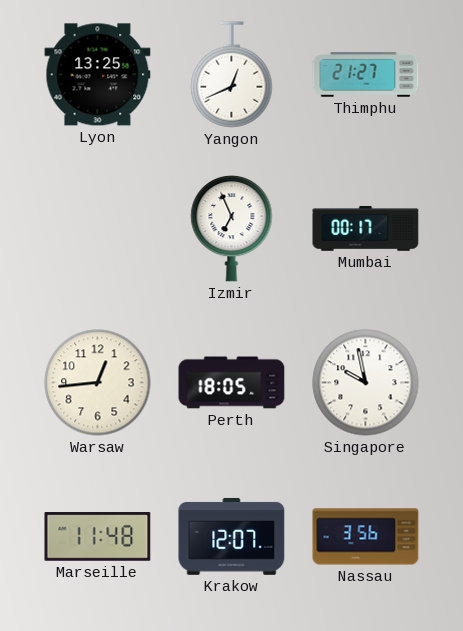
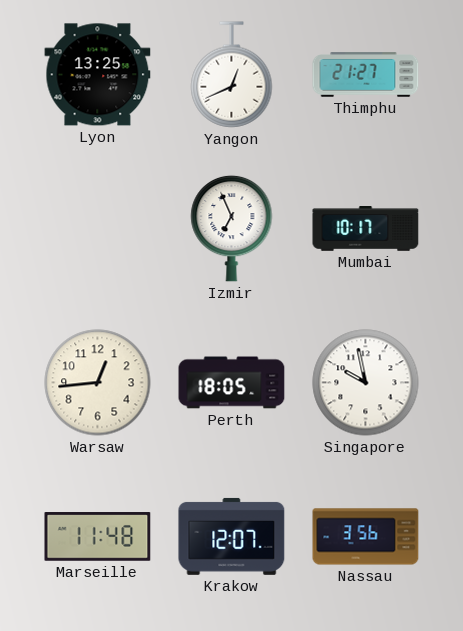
Mumbai: 00:17 -> 10:17 (366, 229)
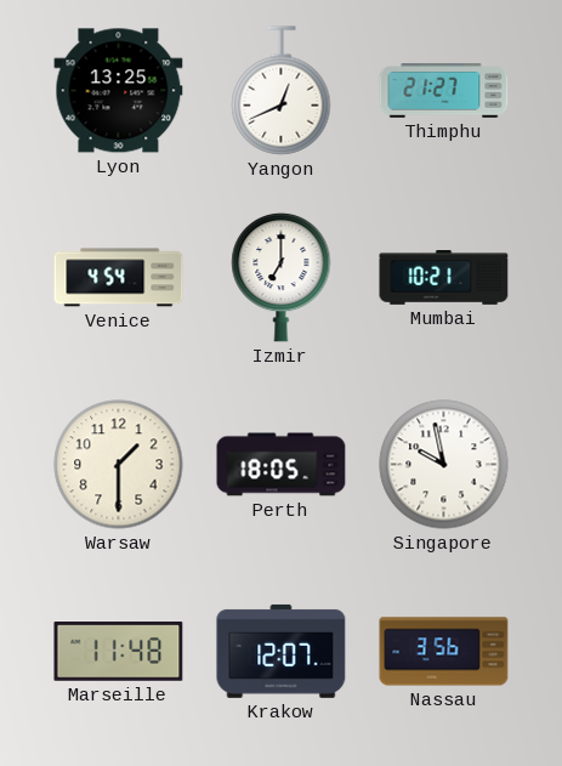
Venice: none -> 4:54 (119, 278)
Izmir: 6:56 -> 7:00 (282, 277)
Mumbai: 10:17 -> 10:21 (444, 278)
Warsaw: 12:44 -> 1:30 (119, 465)
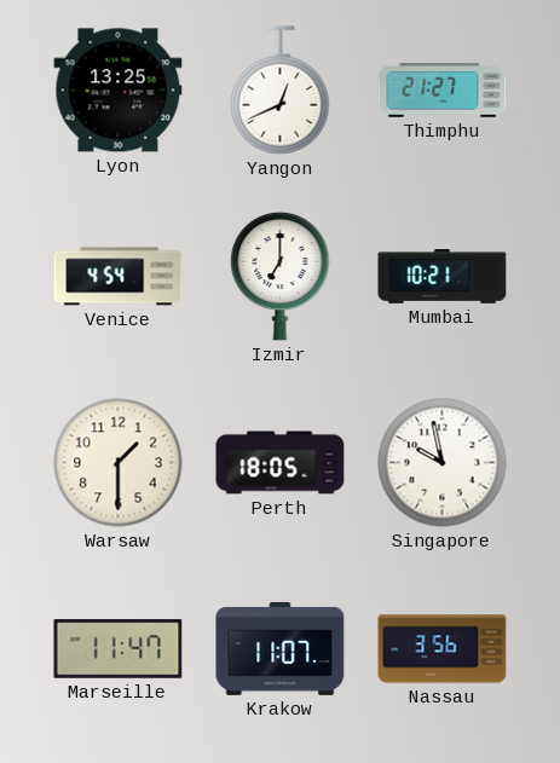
Marseille: 11:48 -> 11:47 (119, 649)
Krakow: 12:07 -> 11:07 (281, 648)
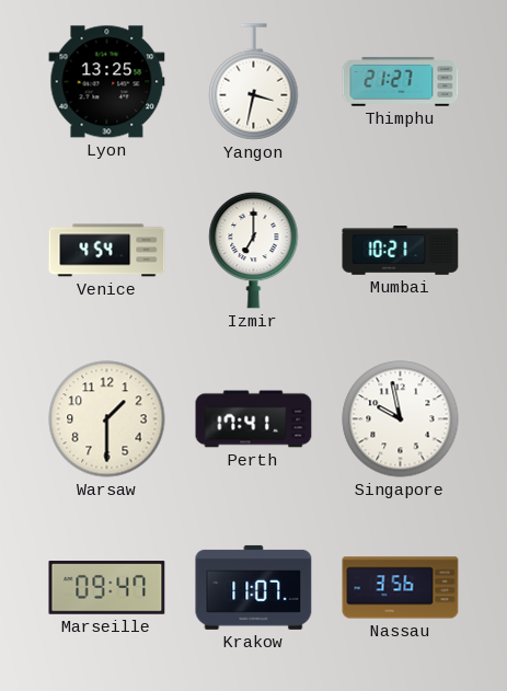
Yangon: 12:41 -> 3:32 (254, 82)
Perth: 18:05 -> 17:41 (254, 419)
Marseille: 11:47 -> 09:47 (107, 588)
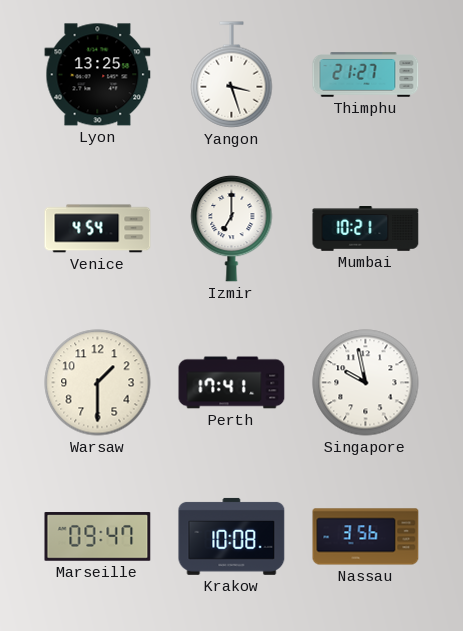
Yangon: 3:32 -> 3:27 (232, 75)
Krakow: 11:07 -> 10:08 (232, 536)
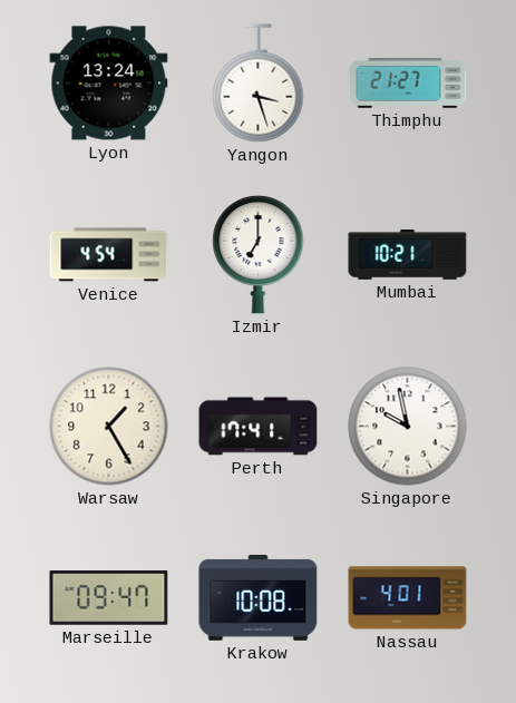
Lyon: 13:25 -> 13:24 (109, 84)
Warsaw: 1:30 -> 1:25 (109, 427)
Nassau: 3:56 -> 4:01 (408, 598)
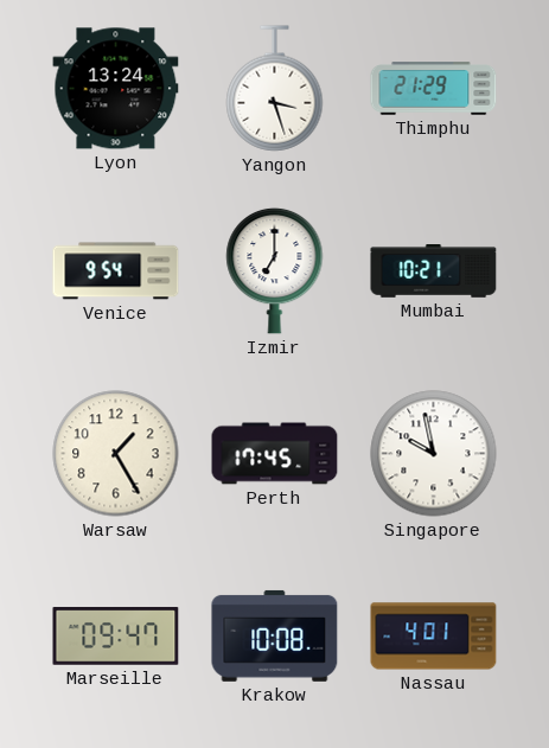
Thimphu: 21:27 -> 21:29 (434, 89)
Venice: 4:54 -> 9:54 (116, 271)
Perth: 17:41 -> 17:45 (275, 454)
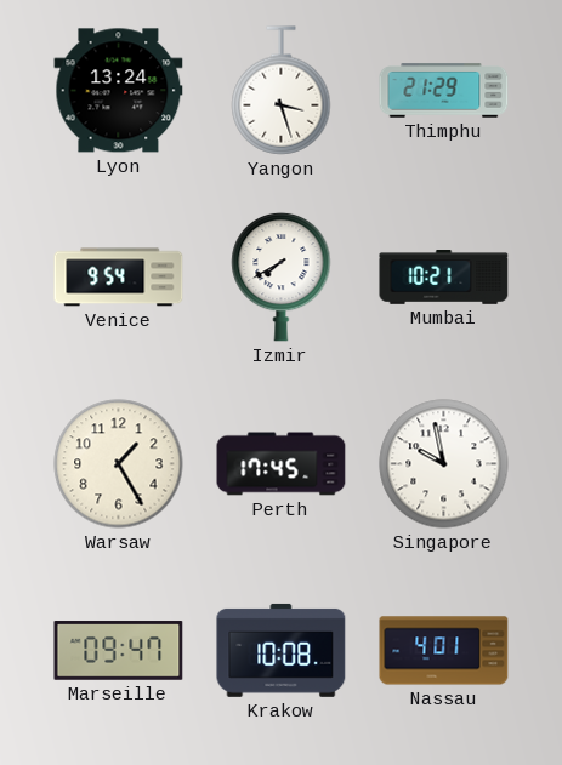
Izmir: 7:00 -> 7:40 (282, 276)
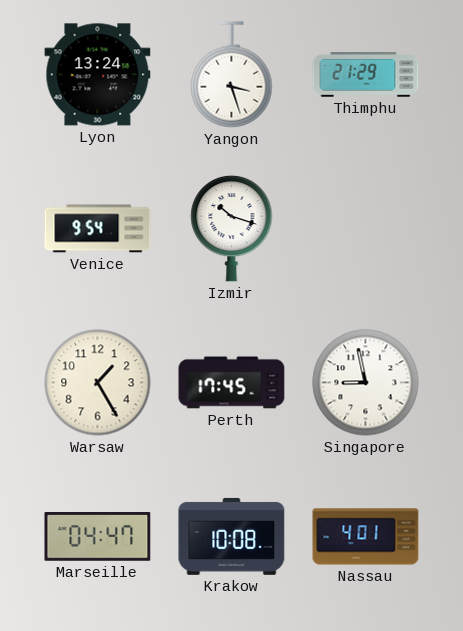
Izmir: 7:40 -> 10:18 (232, 228)
Mumbai: 10:21 -> none (444, 278)
Singapore: 9:58 -> 8:58 (366, 383)
Marseille: 09:47 -> 04:47 (98, 537)
